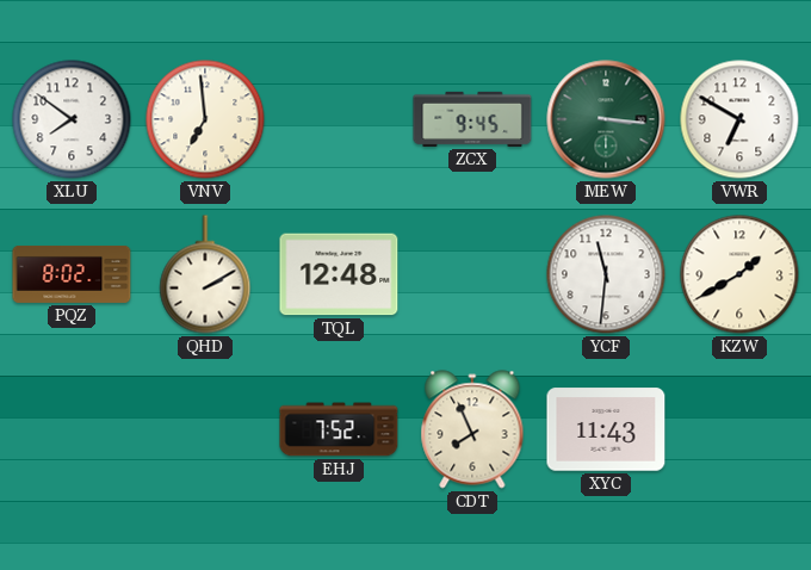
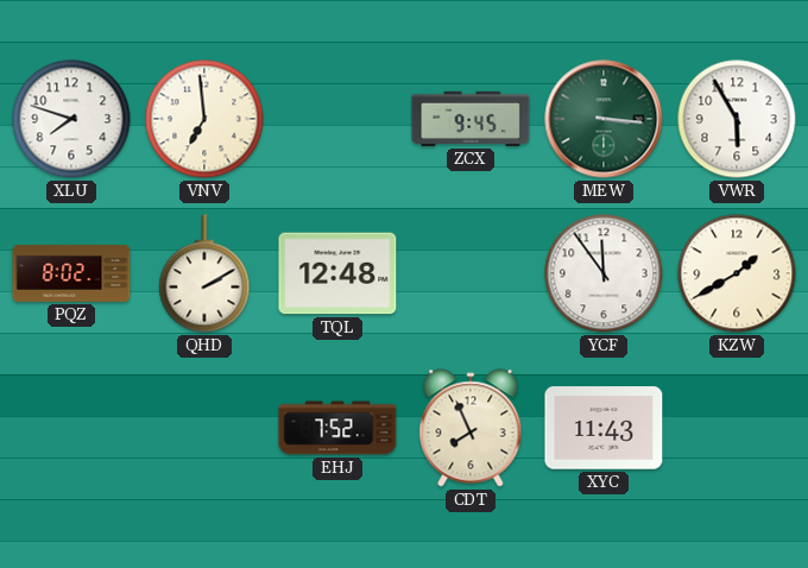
XLU: 7:51 -> 7:48 (71, 119)
VWR: 6:50 -> 5:55 (737, 119)
YCF: 11:31 -> 11:54 (604, 273)
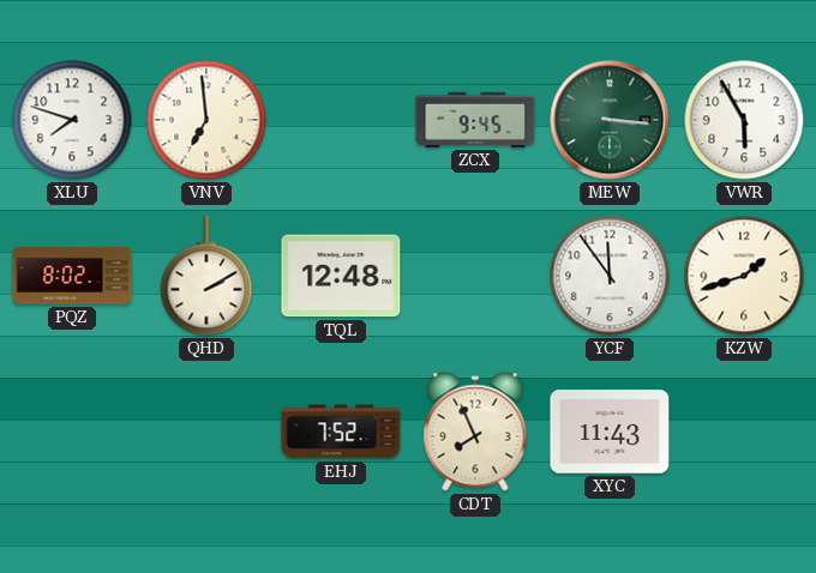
KZW: 1:40 -> 1:42 (744, 276)
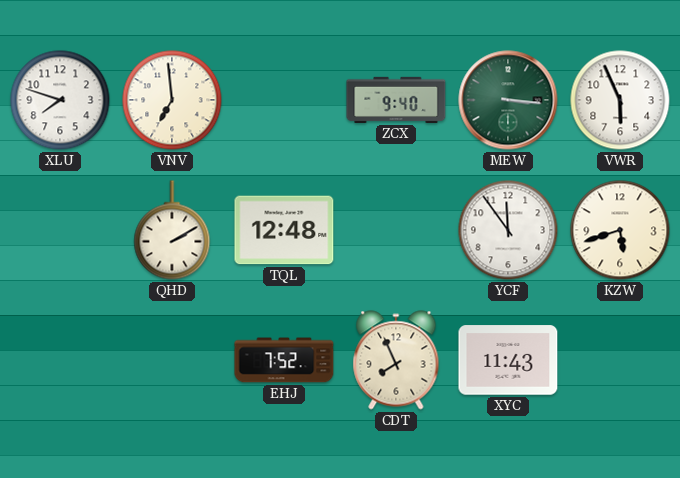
ZCX: 9:45 -> 9:40 (396, 100)
VWR: 5:55 -> 5:56 (620, 100)
PQZ: 8:02 -> none (72, 276)
KZW: 1:42 -> 5:42 (620, 230)
